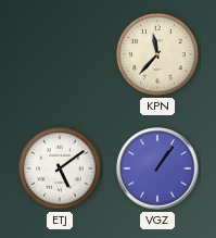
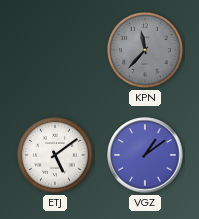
KPN dial: cream -> grey (146, 51)
VGZ: 1:06 -> 1:09 (145, 155)
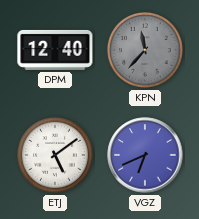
DPM: none -> 12:40 (55, 50)
VGZ: 1:09 -> 6:41 (145, 155)
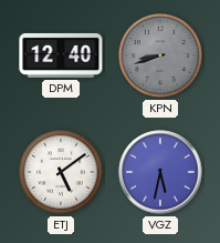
KPN: 11:37 -> 8:42 (161, 57)
VGZ: 6:41 -> 5:32 (160, 172)
